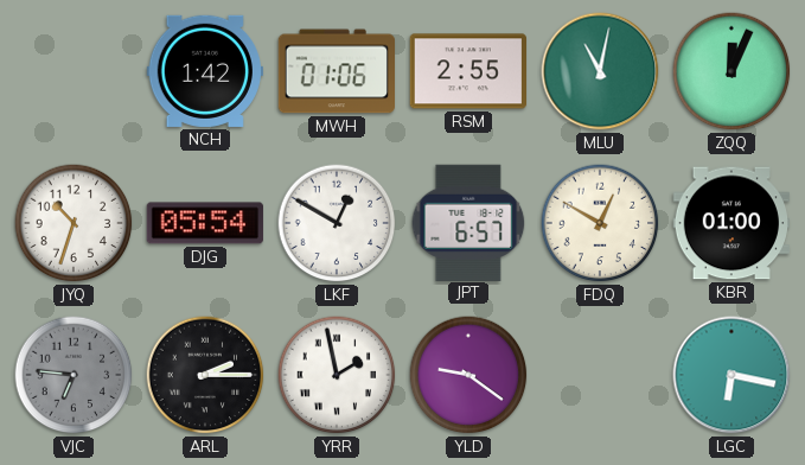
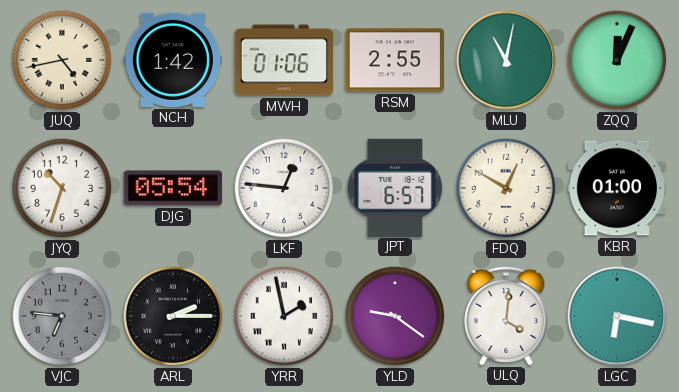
JUQ: none -> 4:43 (62, 60)
LKF: 12:50 -> 12:46 (284, 188)
ULQ: none -> 4:01 (506, 315)
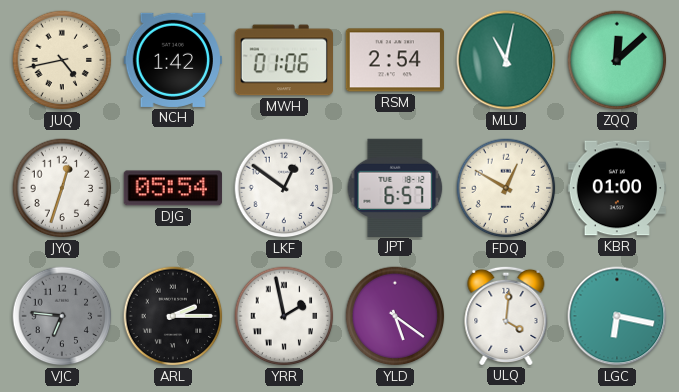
RSM: 2:55 -> 2:54 (394, 60)
ZQQ: 12:04 -> 12:08 (617, 60)
JYQ: 10:33 -> 12:33 (62, 188)
LKF: 12:46 -> 12:51 (284, 188)
YLD: 9:21 -> 5:21 (395, 316)
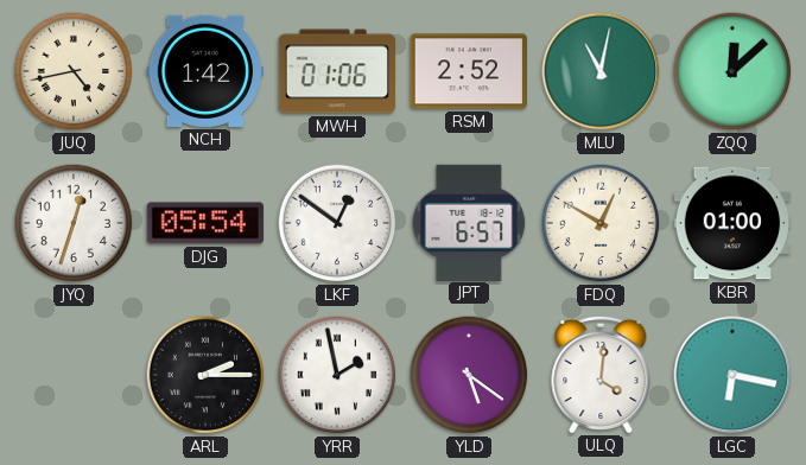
RSM: 2:54 -> 2:52 (468, 71)
VJC: 6:46 -> none (62, 316)
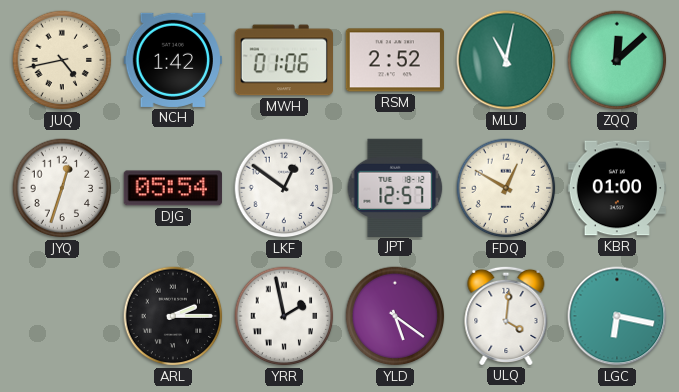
JPT: 6:57 -> 12:57 (395, 187)
